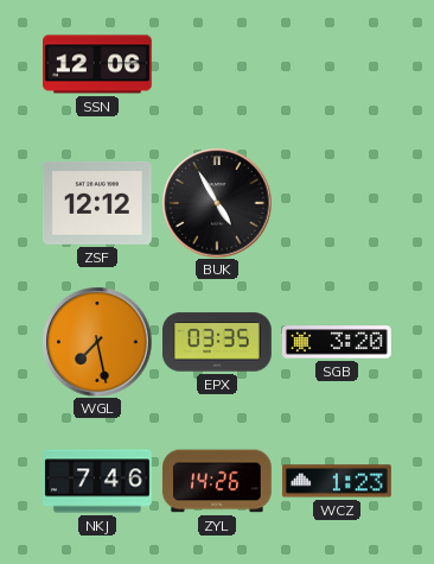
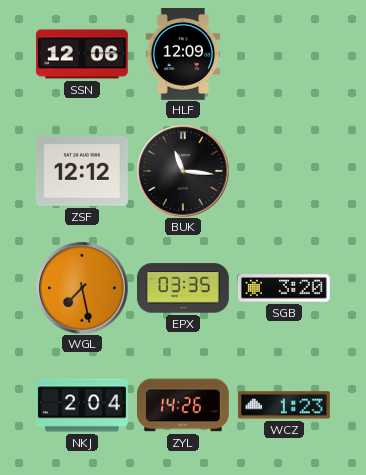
HLF: none -> 12:09 (183, 55)
BUK: 4:55 -> 11:16 (183, 171)
NKJ: 7:46 -> 2:04 (83, 405)
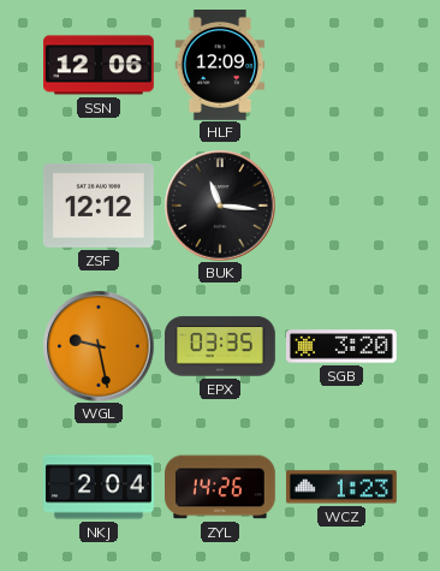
WGL: 7:28 -> 9:28 (99, 346)
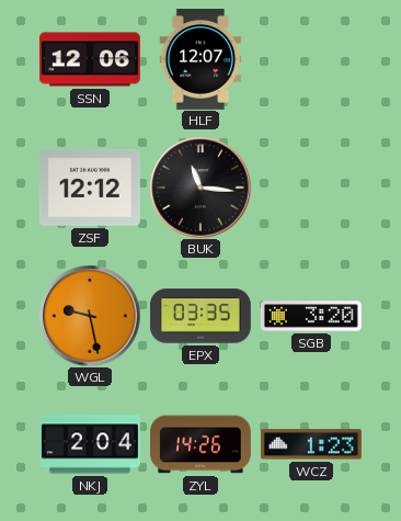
HLF: 12:09 -> 12:07 (200, 60)
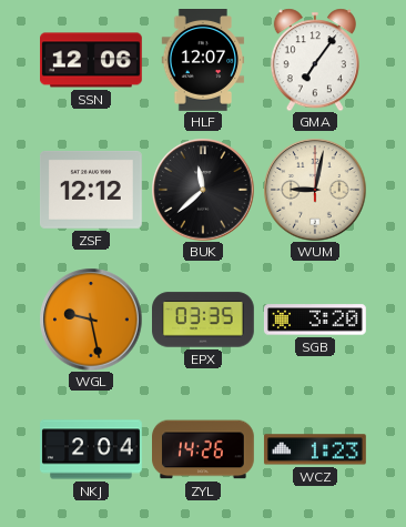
GMA: none -> 7:06 (315, 60)
BUK: 11:16 -> 11:38 (203, 190)
WUM: none -> 9:02 (315, 190)
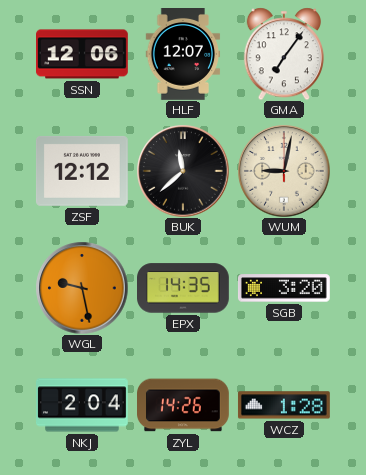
EPX: 03:35 -> 14:35 (184, 288)
WCZ: 1:23 -> 1:28 (284, 405)
